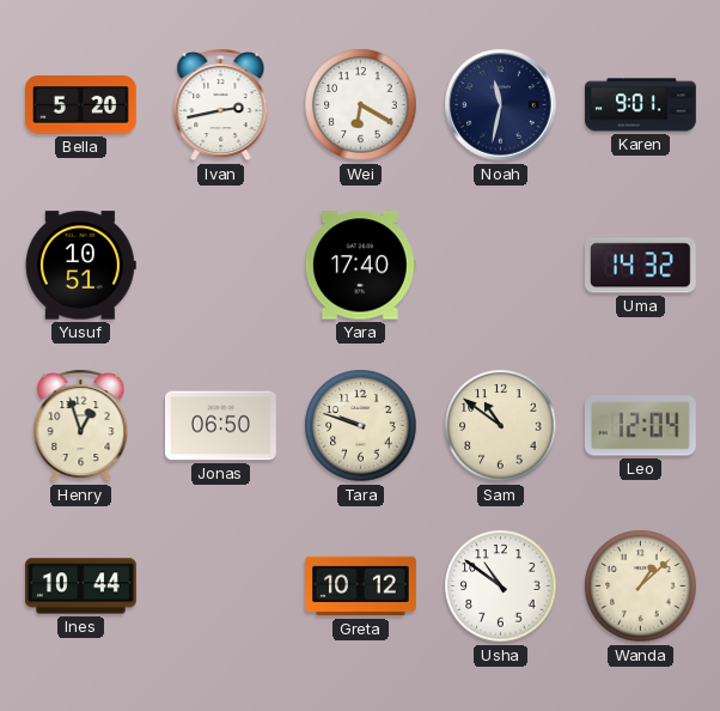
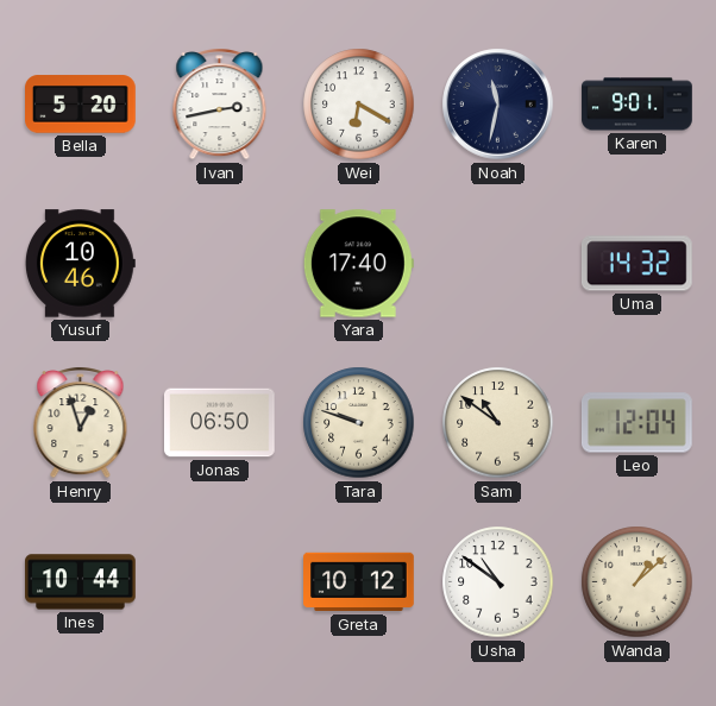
Yusuf: 10:51 -> 10:46 (80, 264)
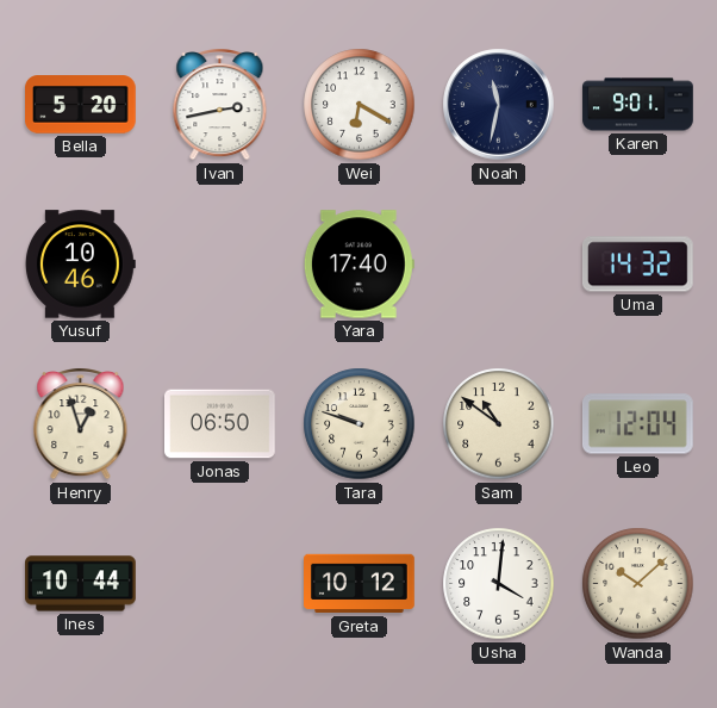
Usha: 10:51 -> 4:01 (499, 584)
Wanda: 1:08 -> 10:08 (638, 584)
